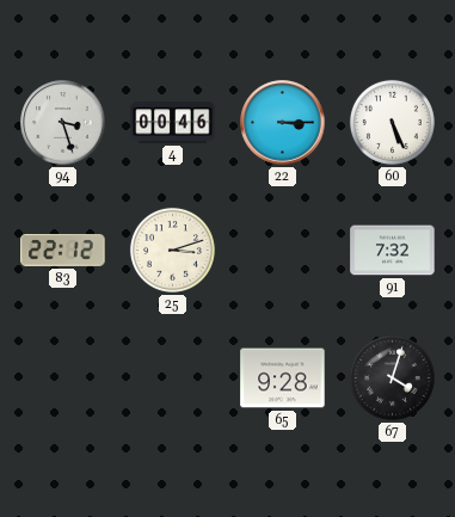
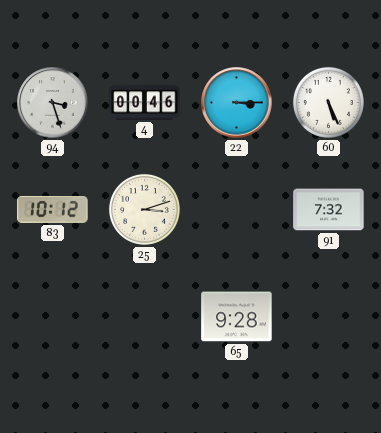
83: 22:12 -> 10:12 (53, 210)
67: 4:03 -> none (392, 377)
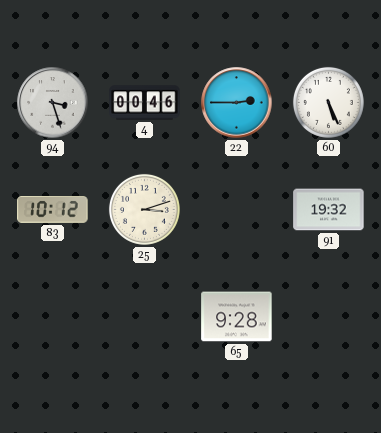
22: 3:15 -> 2:45 (237, 103)
91: 7:32 -> 19:32 (329, 210)
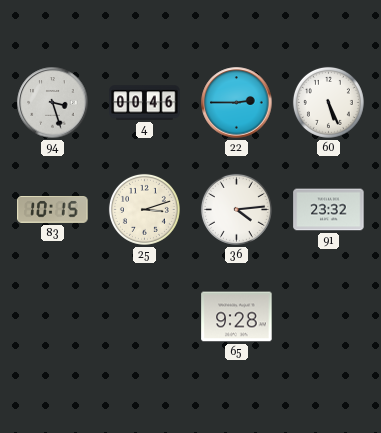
83: 10:12 -> 10:15 (53, 210)
36: none -> 4:14 (236, 209)
91: 19:32 -> 23:32 (329, 210)
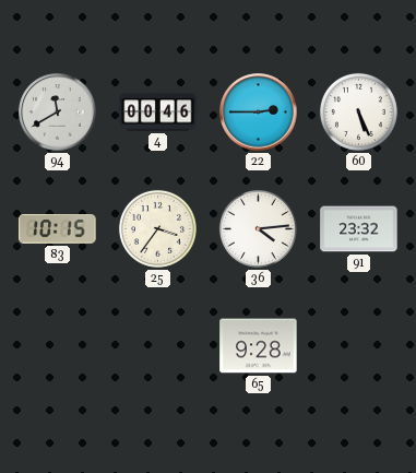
94: 3:27 -> 11:40 (58, 113)
25: 3:12 -> 3:36 (157, 228)
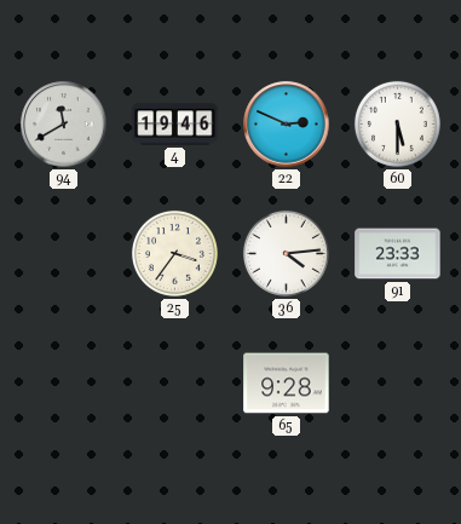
4: 00:46 -> 19:46 (175, 125)
22: 2:45 -> 2:49 (287, 125)
60: 5:26 -> 5:30 (397, 123)
83: 10:15 -> none (58, 229)
91: 23:32 -> 23:33 (398, 254)
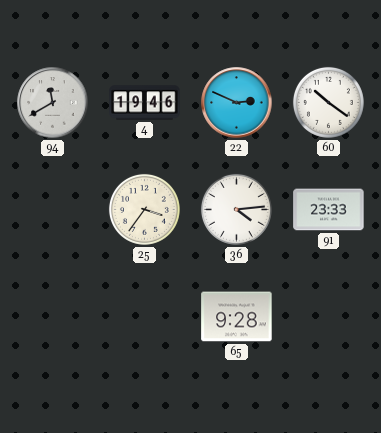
60: 5:30 -> 10:21 (328, 102)
